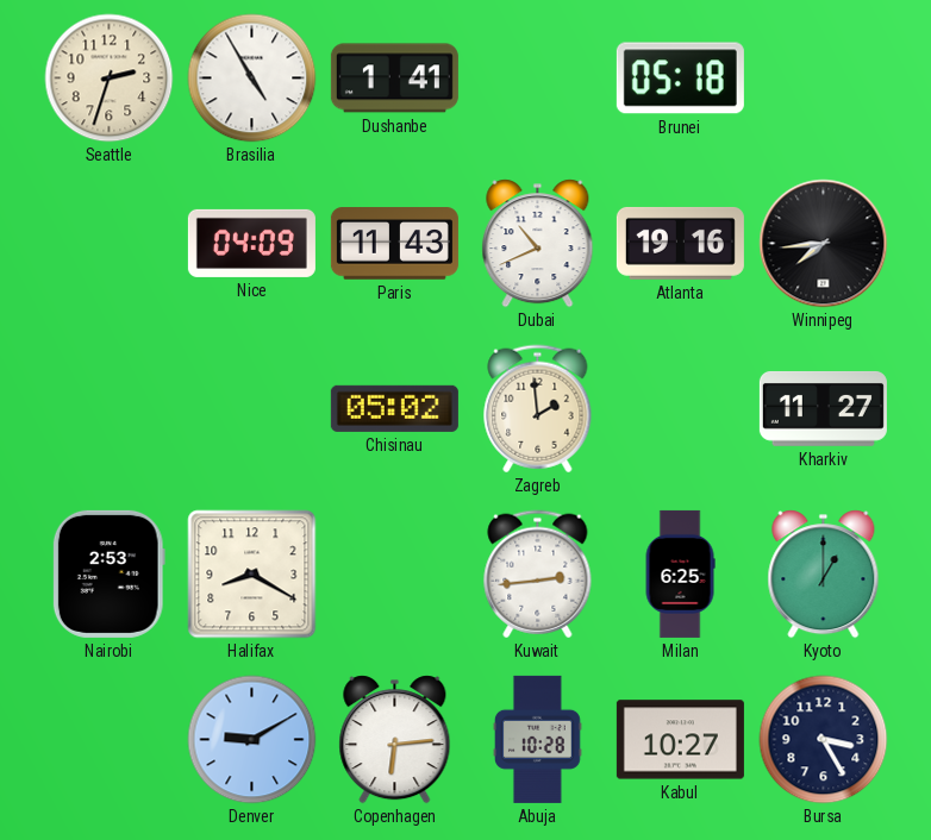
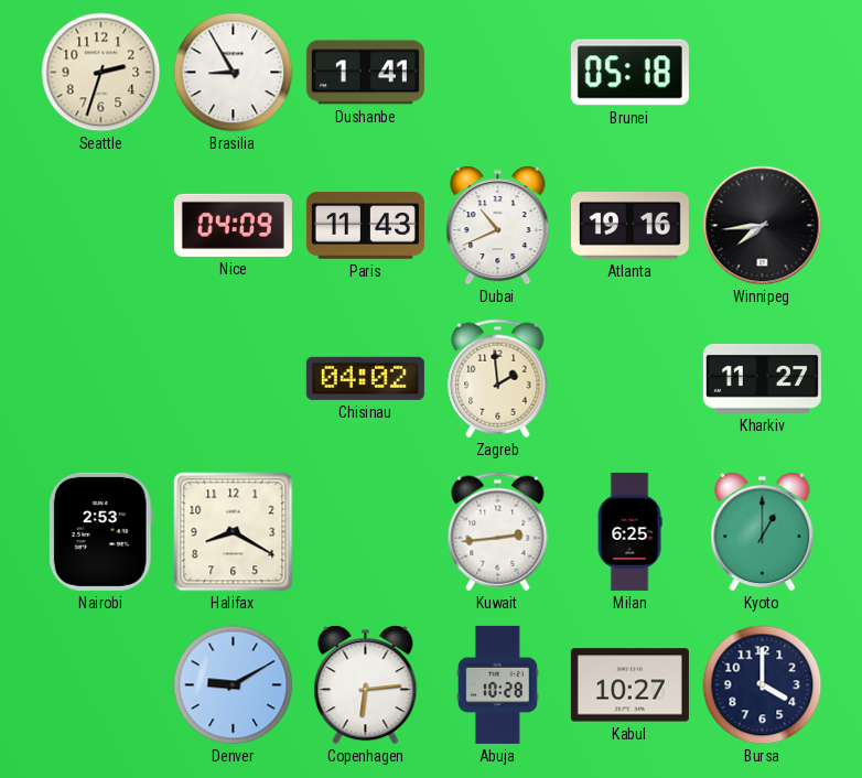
Brasilia: 4:55 -> 8:55 (234, 73)
Chisinau: 05:02 -> 04:02 (365, 378)
Bursa: 3:25 -> 4:00 (763, 685)
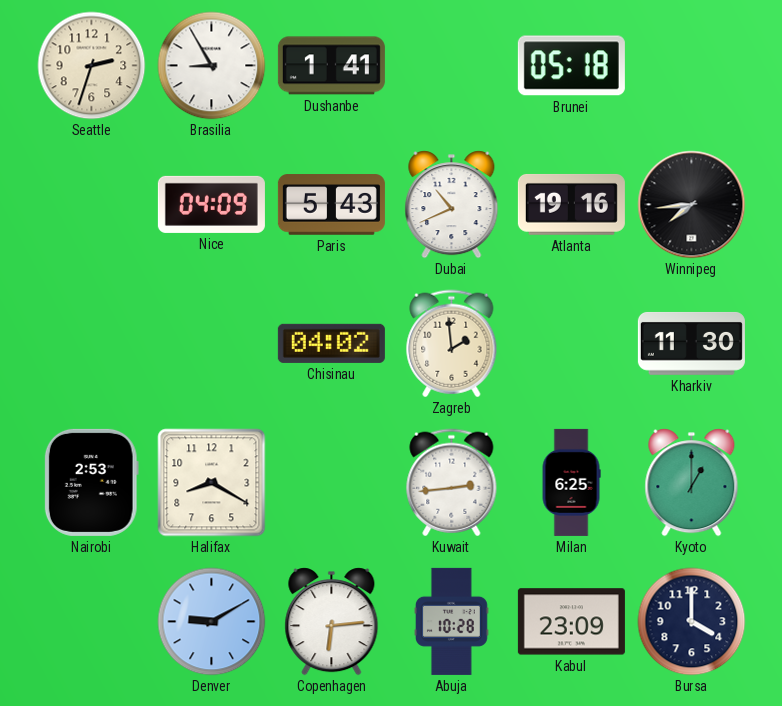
Paris: 11:43 -> 5:43 (331, 205)
Kharkiv: 11:27 -> 11:30 (691, 344)
Kabul: 10:27 -> 23:09 (571, 622)
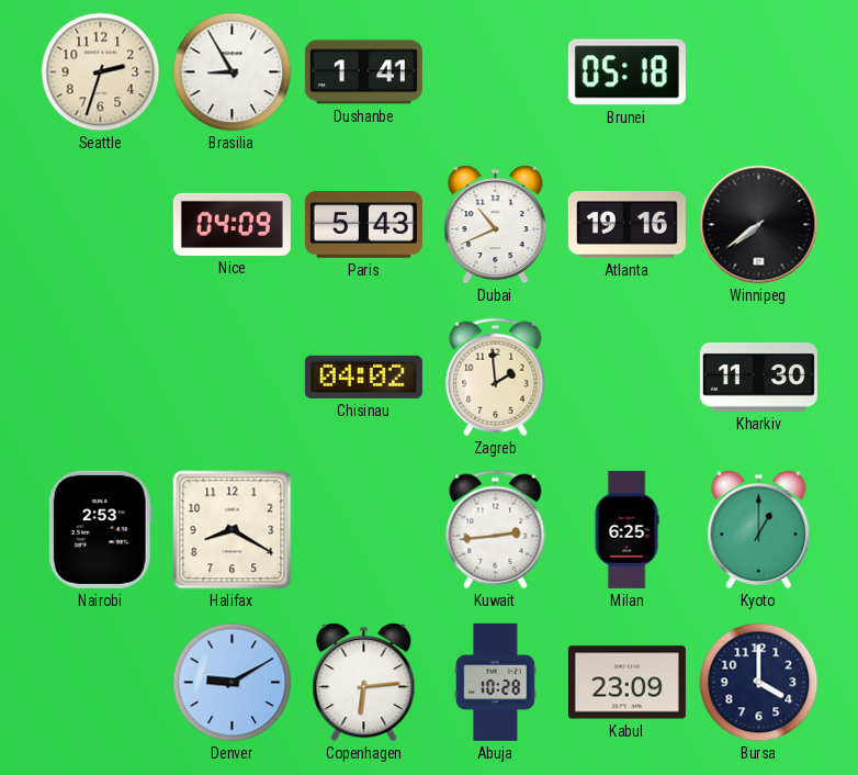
Winnipeg: 7:44 -> 7:39 (759, 225)
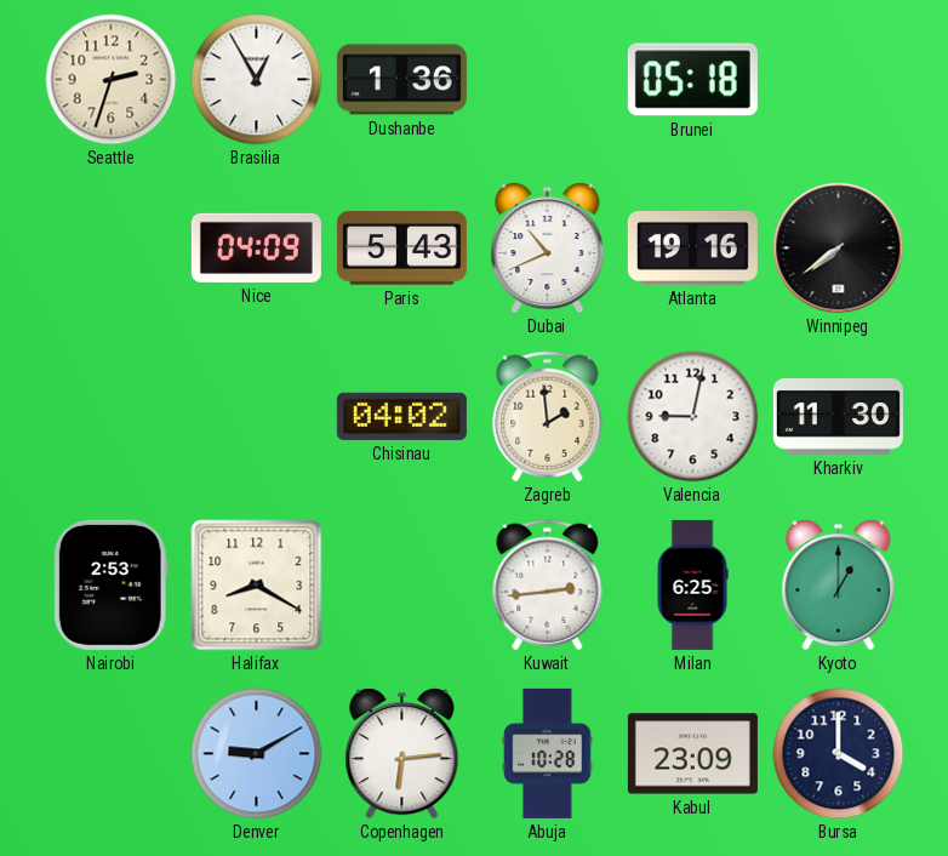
Brasilia: 8:55 -> 12:55 (257, 80)
Dushanbe: 1:41 -> 1:36 (401, 80)
Valencia: none -> 9:02 (693, 417)
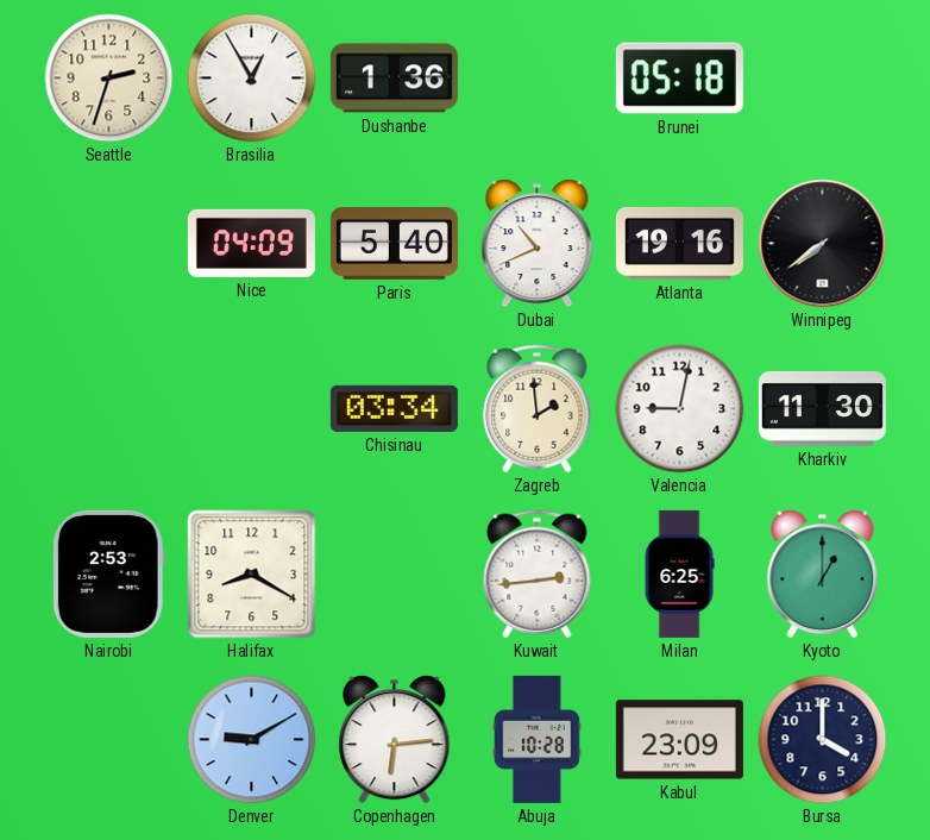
Paris: 5:43 -> 5:40 (394, 244)
Chisinau: 04:02 -> 03:34 (394, 408)
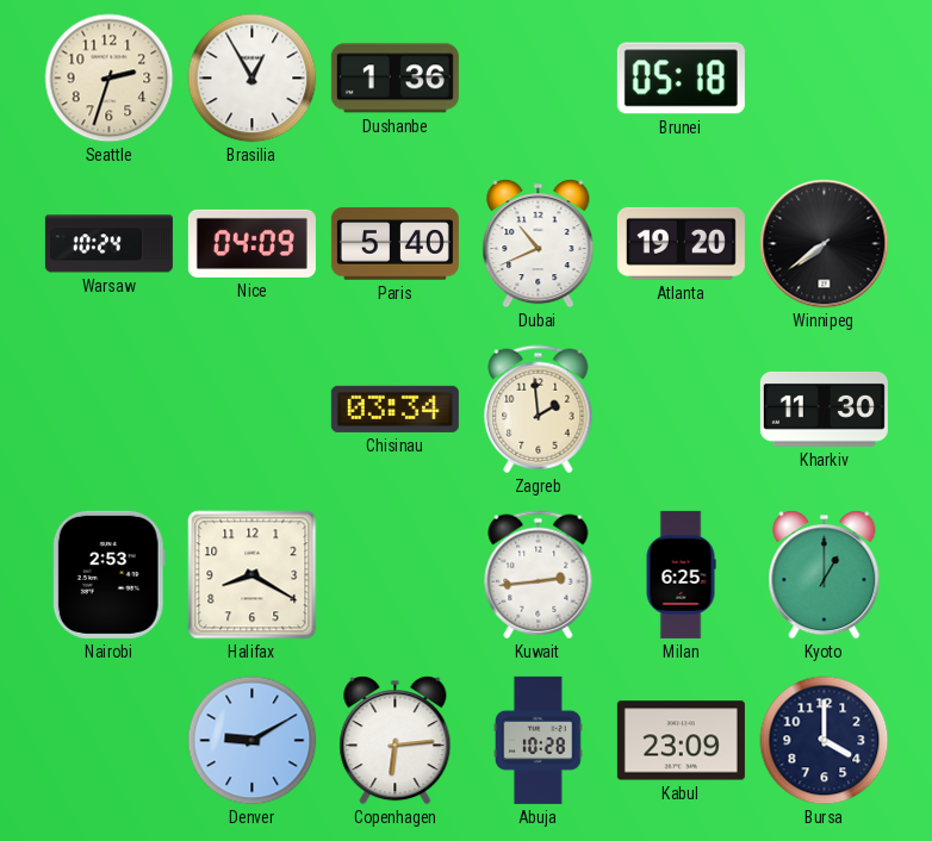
Warsaw: none -> 10:24 (108, 244)
Atlanta: 19:16 -> 19:20 (681, 243)
Valencia: 9:02 -> none (680, 409)
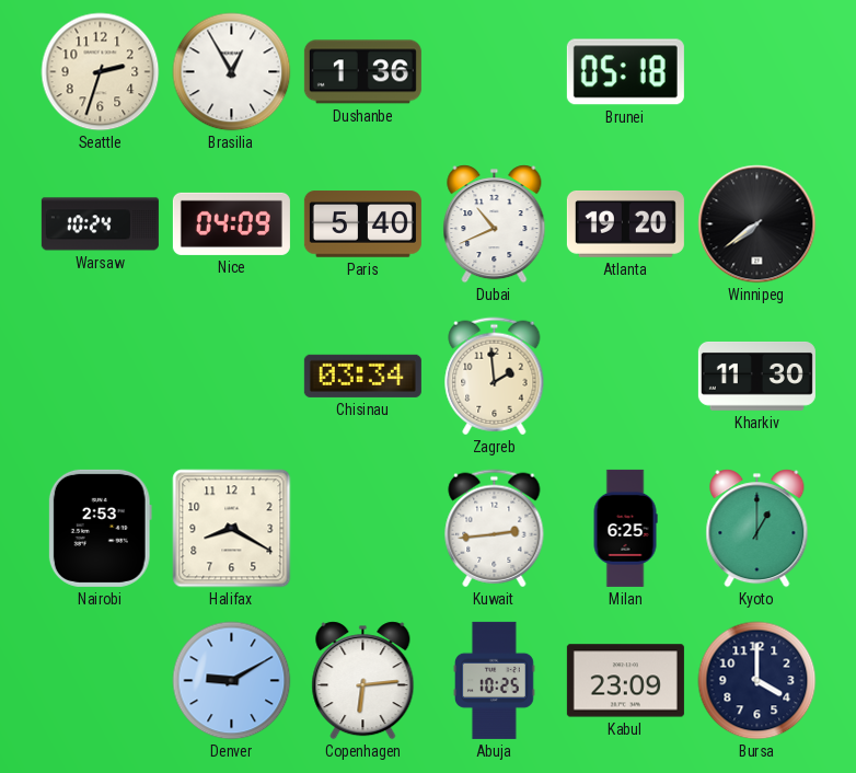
Abuja: 10:28 -> 10:25 (494, 680)
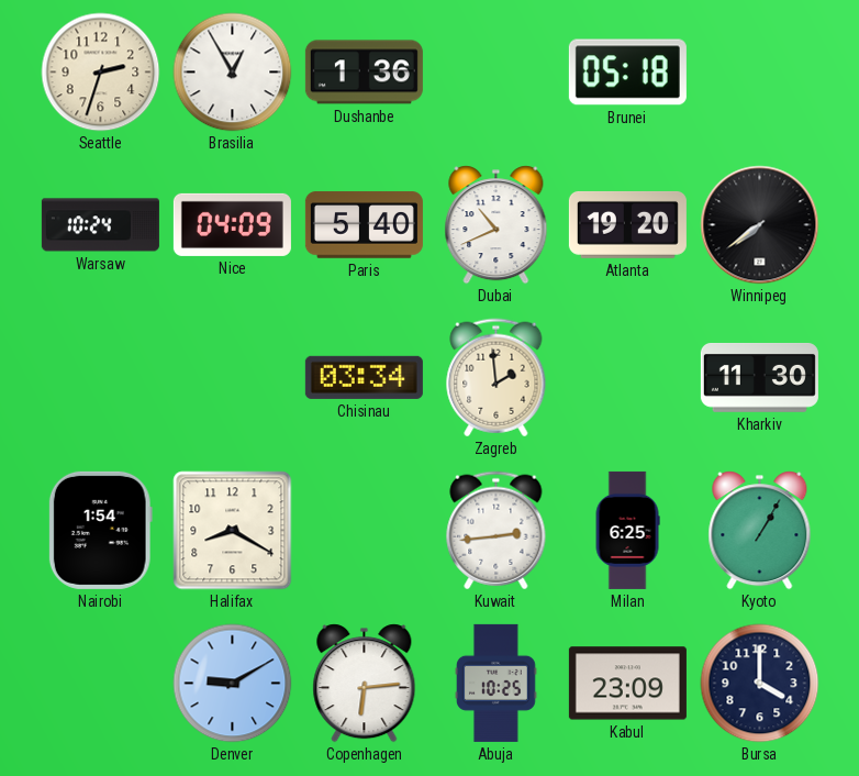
Nairobi: 2:53 -> 1:54 (100, 530)
Kyoto: 1:00 -> 1:05 (760, 531)
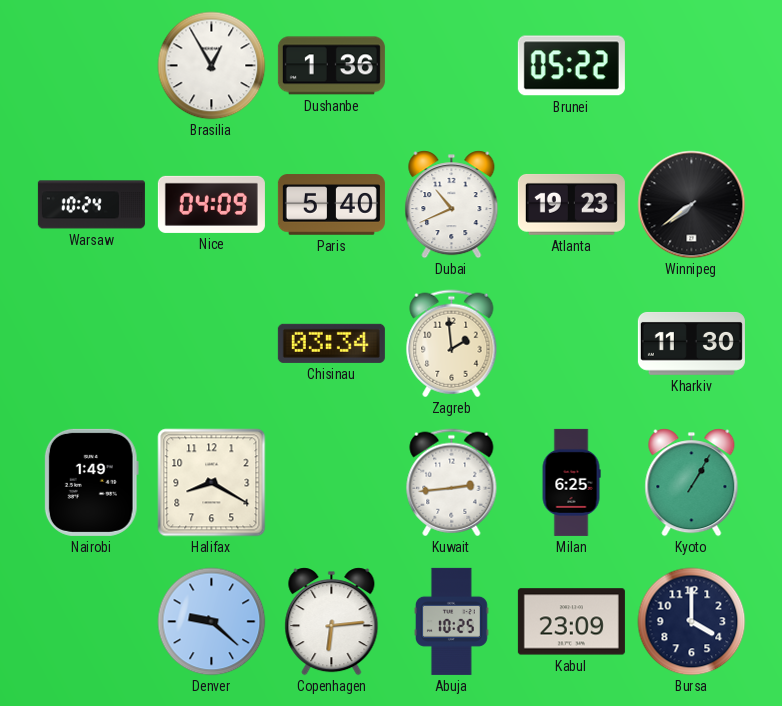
Seattle: 2:33 -> none (101, 73)
Brunei: 05:18 -> 05:22 (571, 66)
Atlanta: 19:20 -> 19:23 (571, 204)
Nairobi: 1:54 -> 1:49 (91, 482)
Denver: 9:10 -> 9:22 (212, 622)
